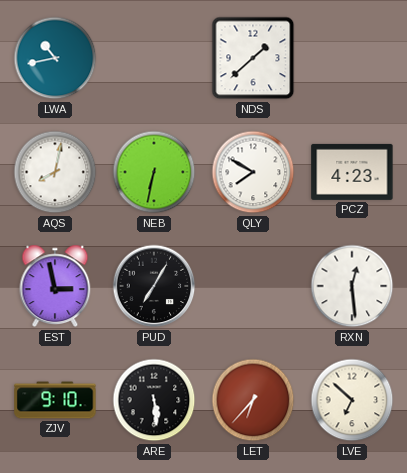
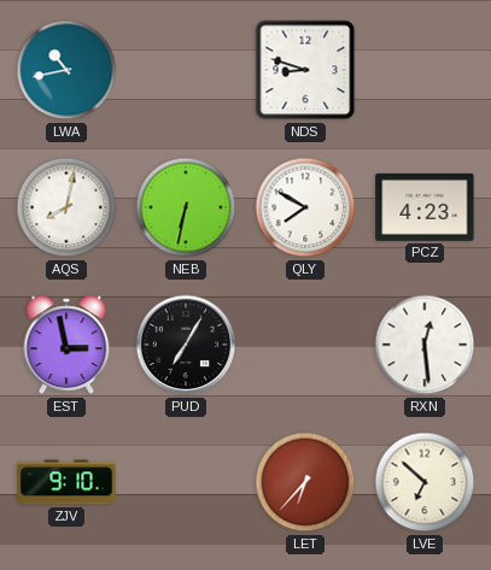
NDS: 1:38 -> 8:48 (305, 70)
ARE: 5:29 -> none (154, 400)
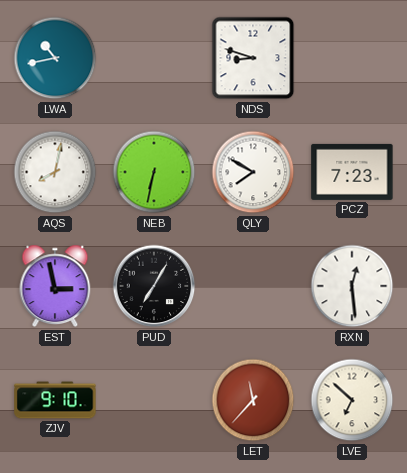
PCZ: 4:23 -> 7:23 (352, 172)
LET: 6:37 -> 11:37 (253, 400)
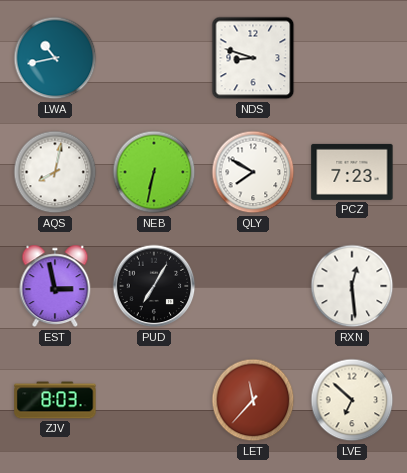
ZJV: 9:10 -> 8:03 (55, 400)
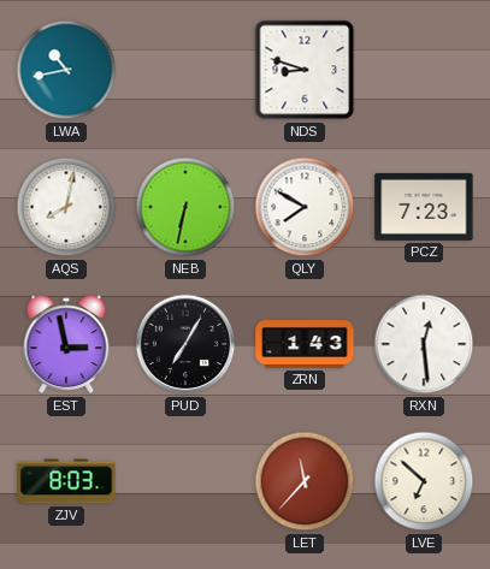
ZRN: none -> 1:43 (305, 345)
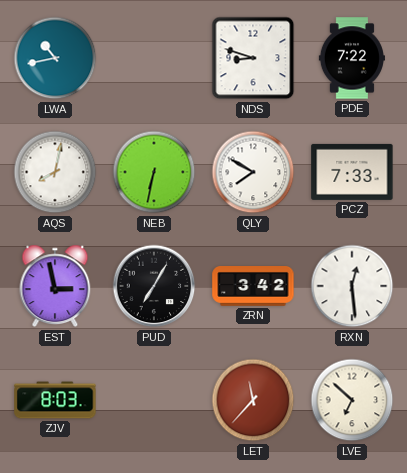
PDE: none -> 7:22 (352, 58)
PCZ: 7:23 -> 7:33 (352, 172)
ZRN: 1:43 -> 3:42 (253, 287)
